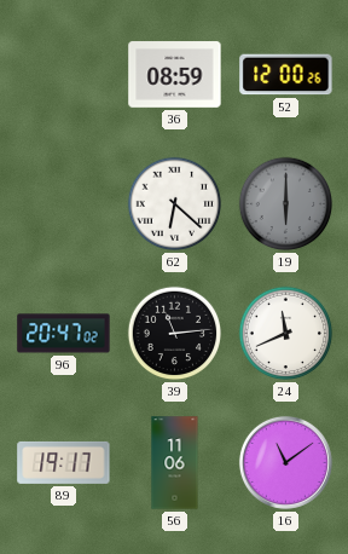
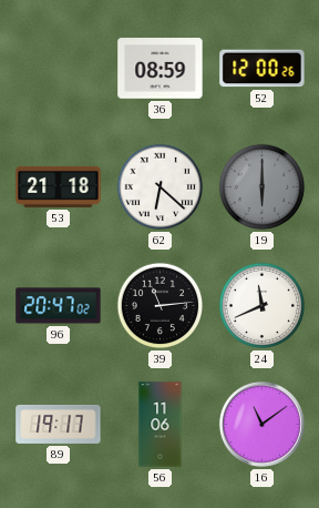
53: none -> 21:18 (59, 186)
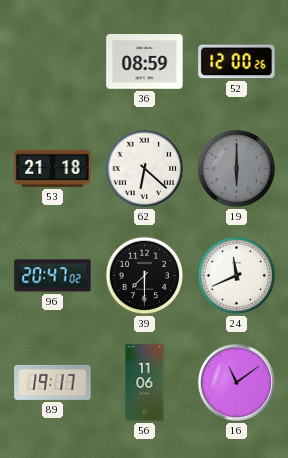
39: 11:14 -> 7:30 (145, 276)
